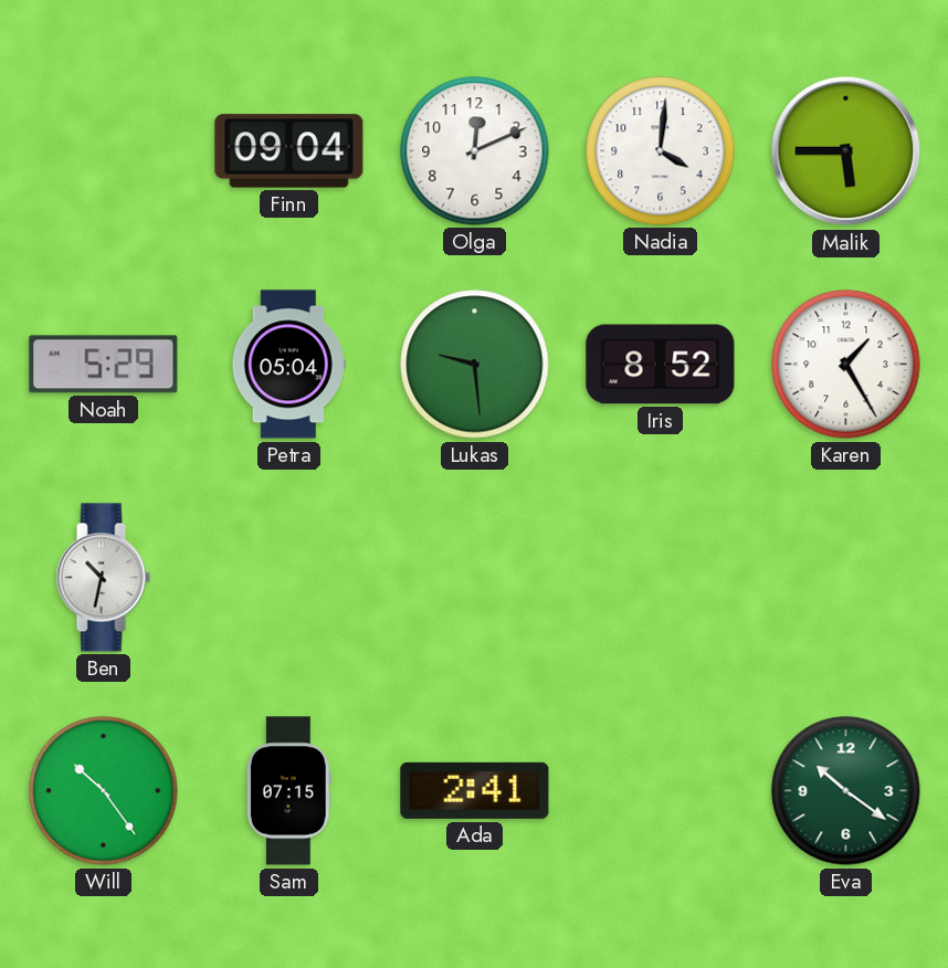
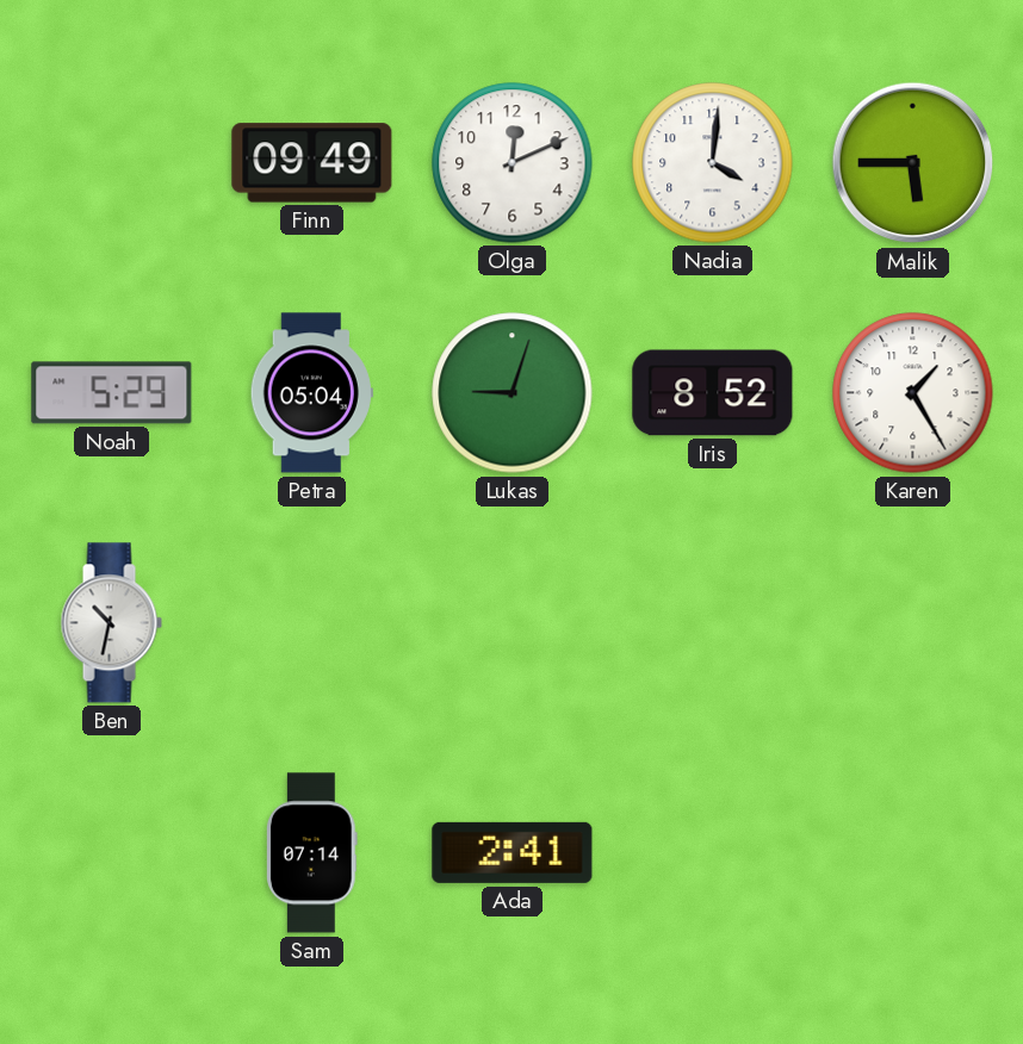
Finn: 09:04 -> 09:49 (312, 163)
Lukas: 9:29 -> 9:03 (513, 393)
Will: 10:24 -> none (104, 791)
Sam: 07:15 -> 07:14 (311, 853)
Eva: 10:21 -> none (846, 791)
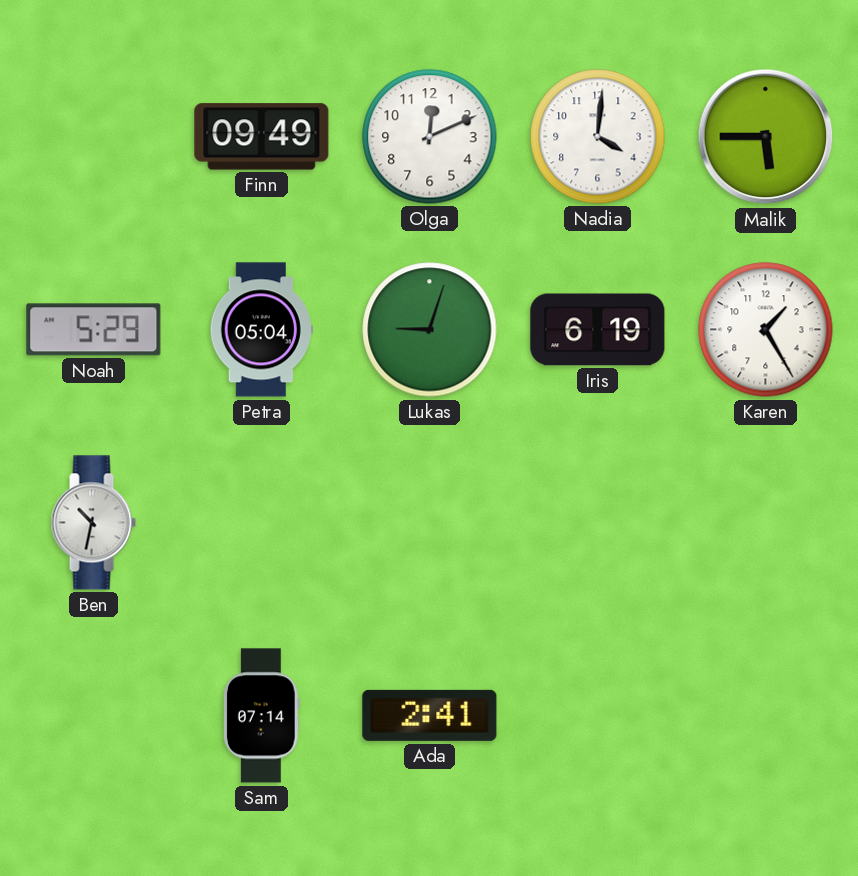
Iris: 8:52 -> 6:19 (598, 330)
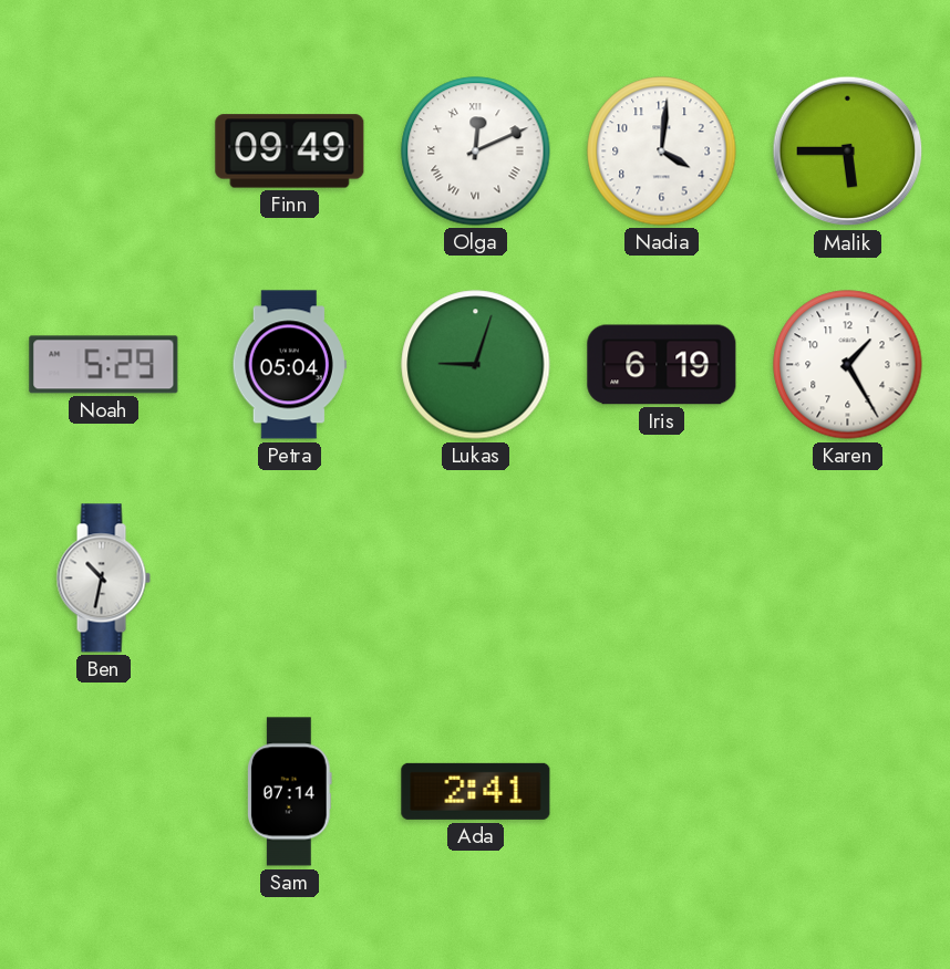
Olga numerals: Arabic -> Roman (476, 152)
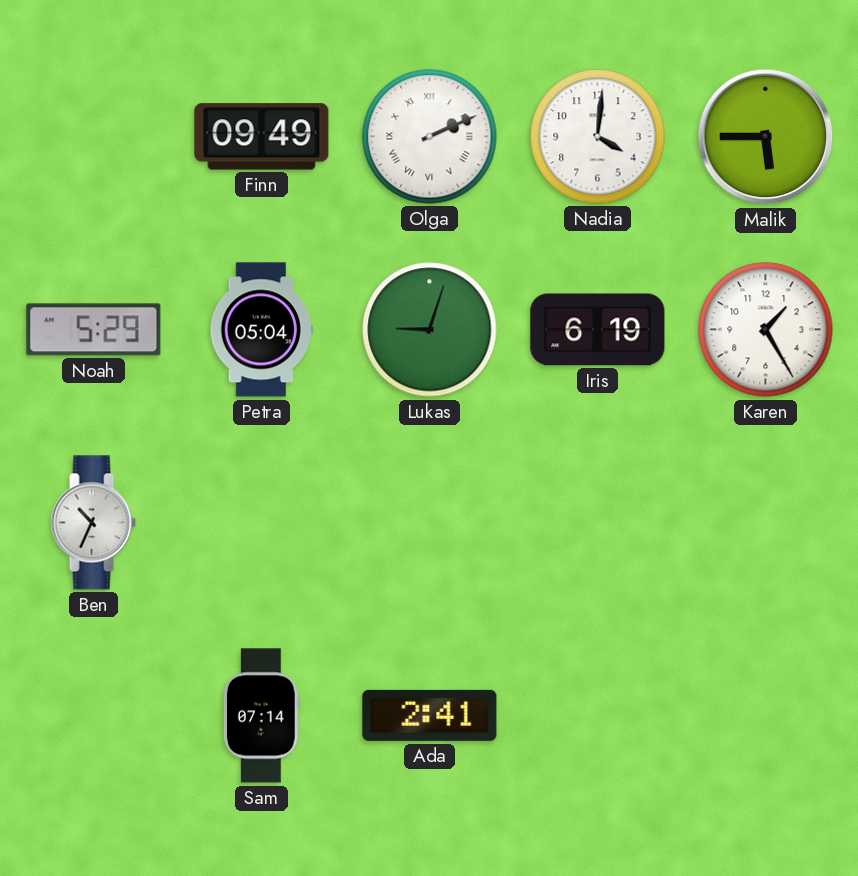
Olga: 12:11 -> 2:11 (430, 137)
Ben: 10:32 -> 10:34 (93, 523)
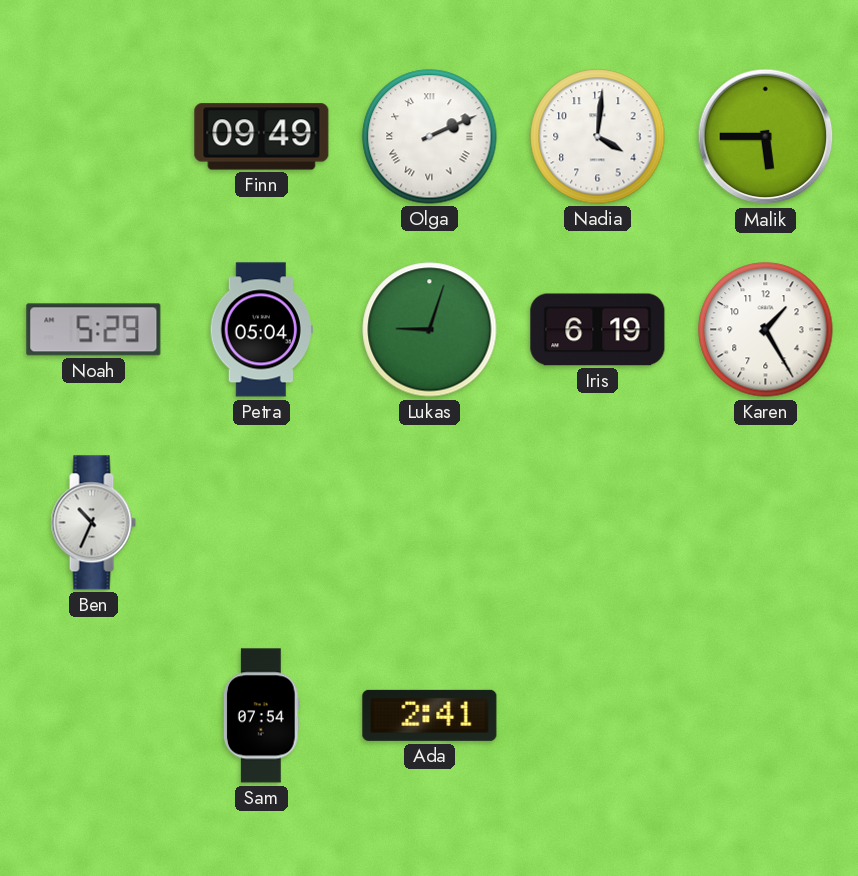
Sam: 07:14 -> 07:54 (261, 716)
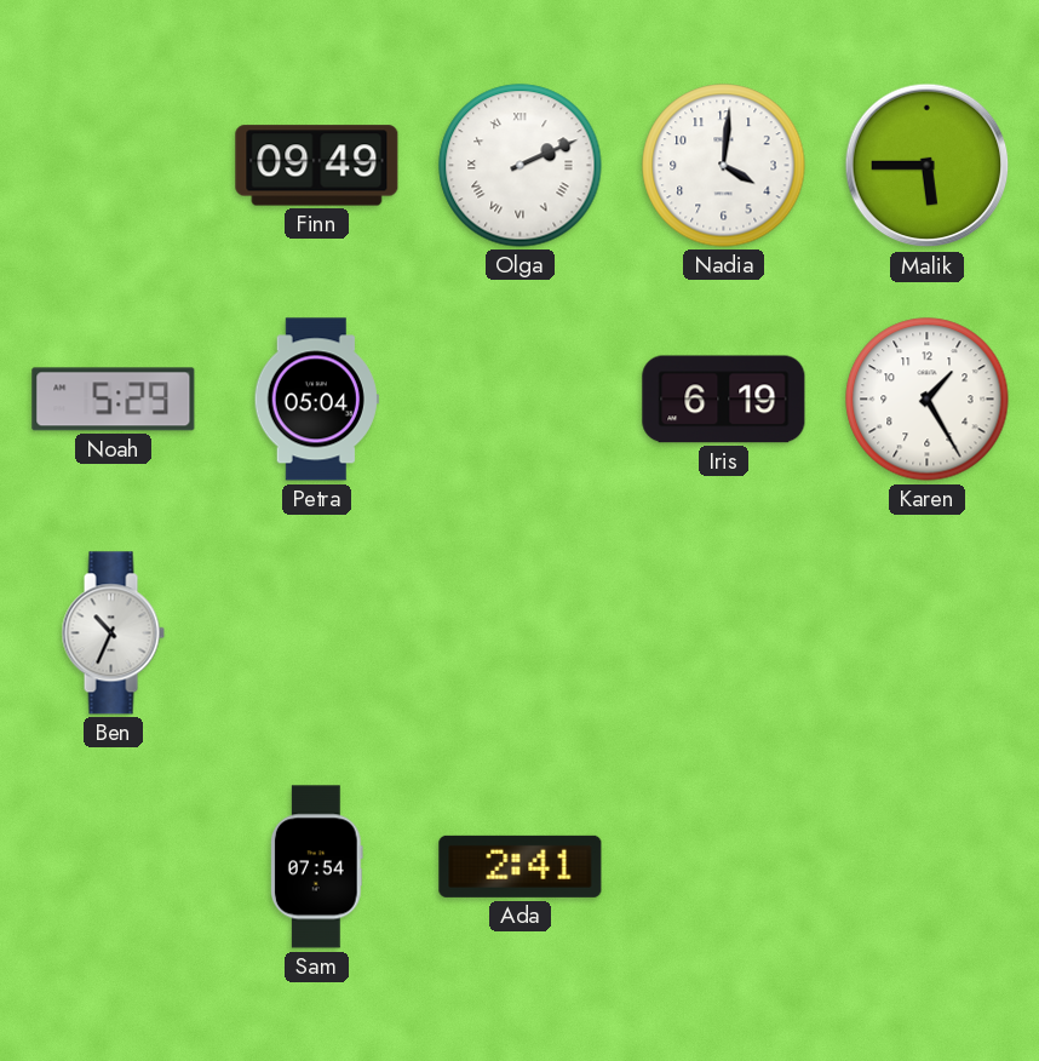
Lukas: 9:03 -> none (430, 330)
